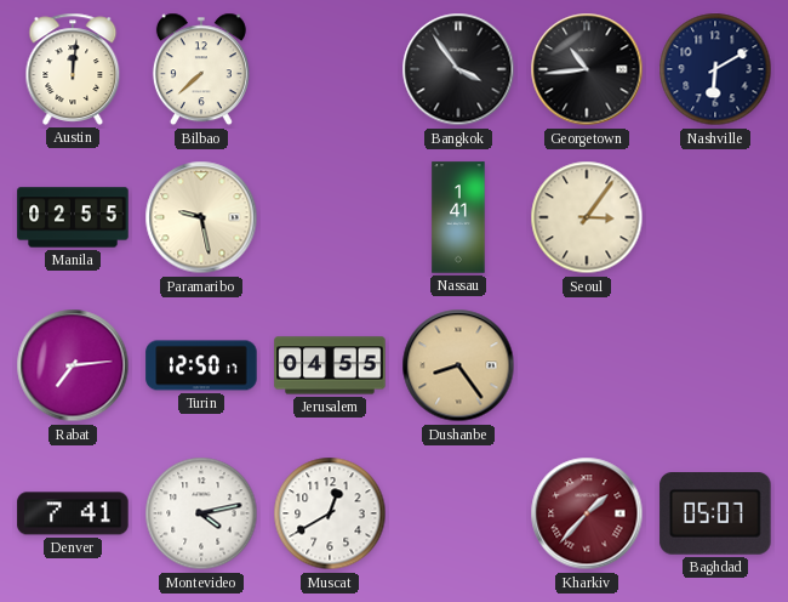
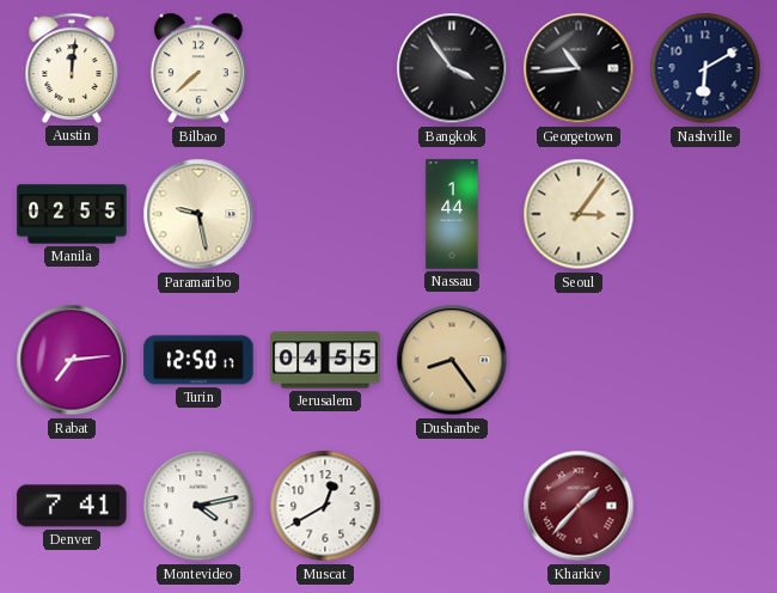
Nassau: 1:41 -> 1:44 (452, 214)
Baghdad: 05:07 -> none (715, 515)
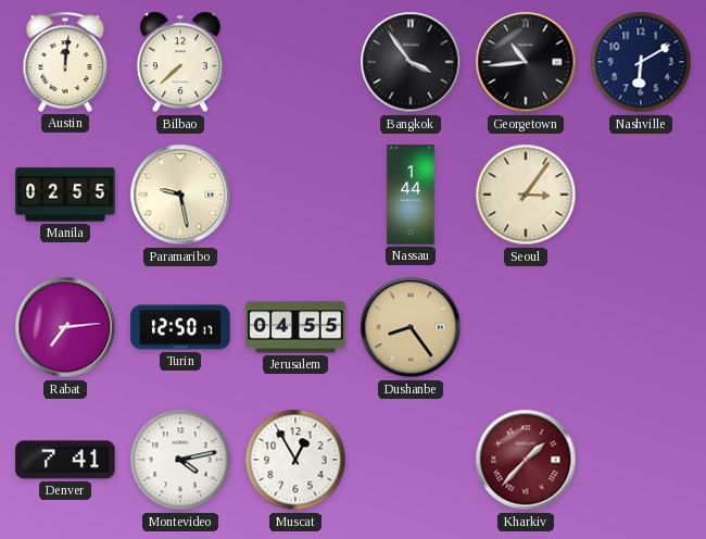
Muscat: 12:40 -> 12:55 (295, 460)
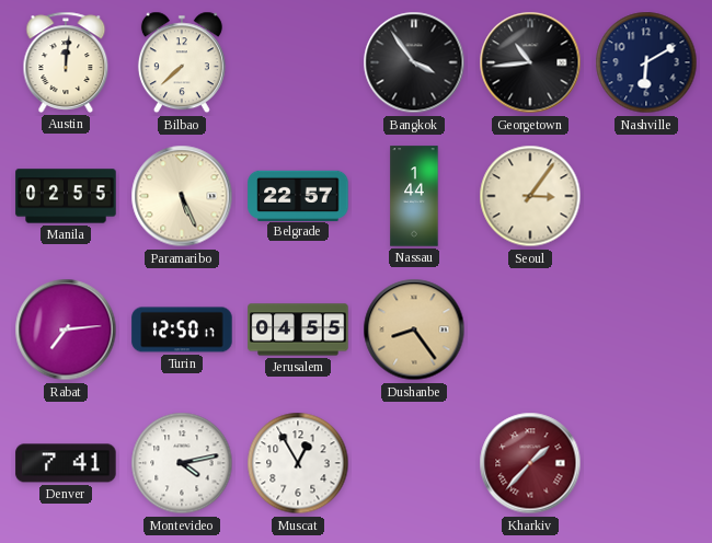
Paramaribo: 9:28 -> 5:26 (182, 196)
Belgrade: none -> 22:57 (298, 195)
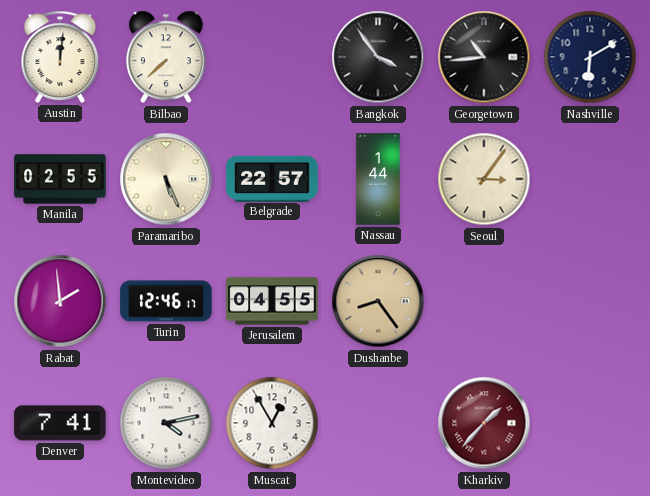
Rabat: 7:14 -> 1:59 (60, 301)
Turin: 12:50 -> 12:46 (166, 301)
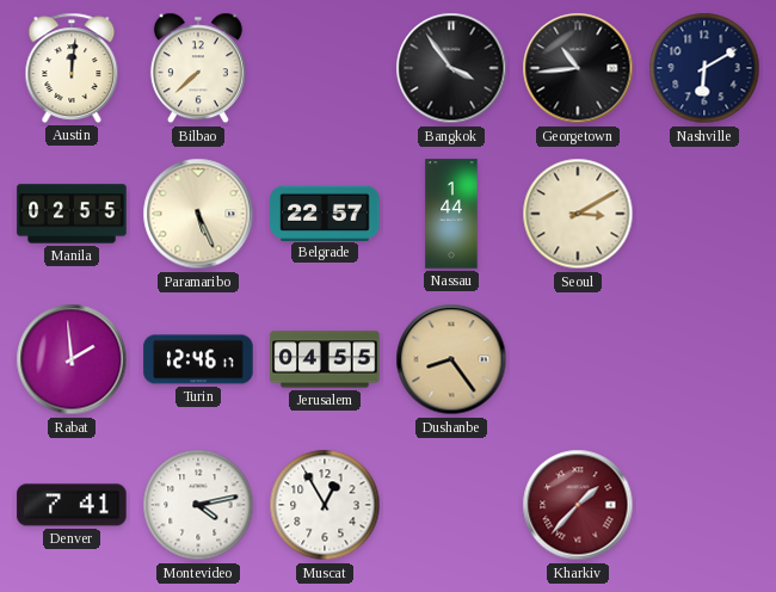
Seoul: 3:06 -> 3:10 (578, 214)
